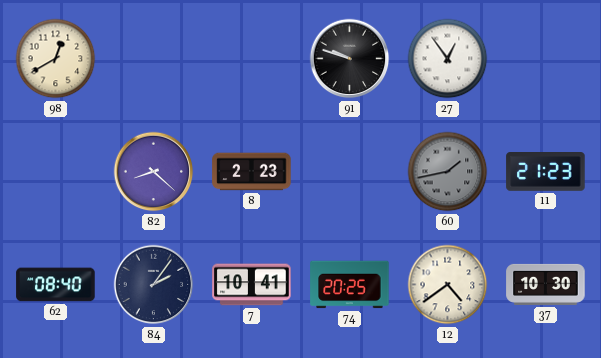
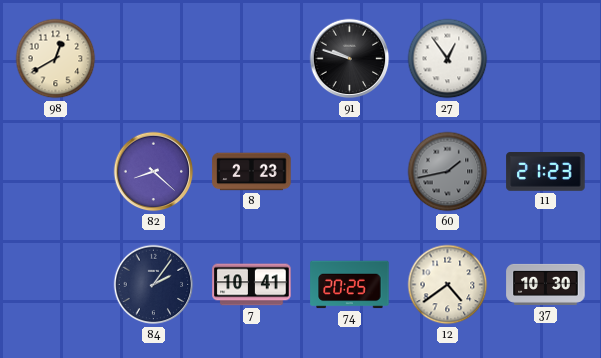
62: 08:40 -> none (56, 285)
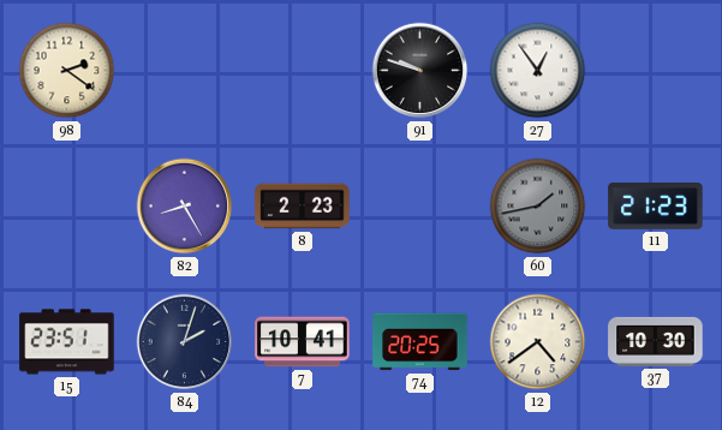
98: 12:40 -> 2:21 (67, 71)
82: 8:22 -> 8:25 (185, 207)
15: none -> 23:51 (67, 342)
84: 2:06 -> 2:03 (185, 342)
